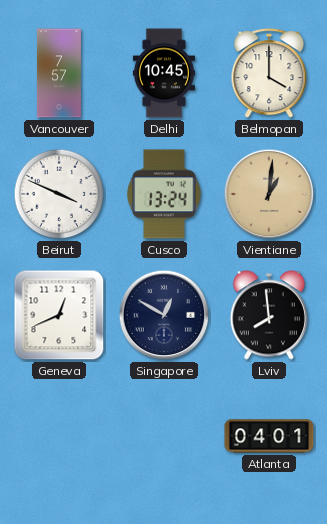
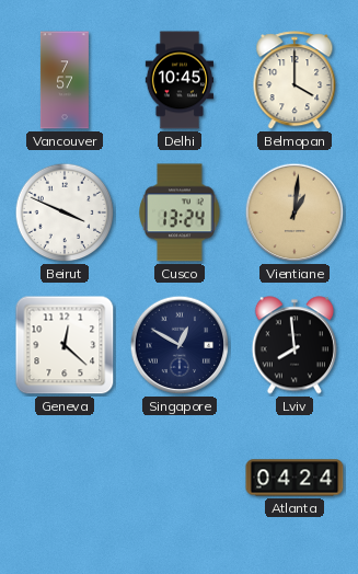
Geneva: 12:41 -> 12:22 (65, 345)
Atlanta: 04:01 -> 04:24 (295, 478)
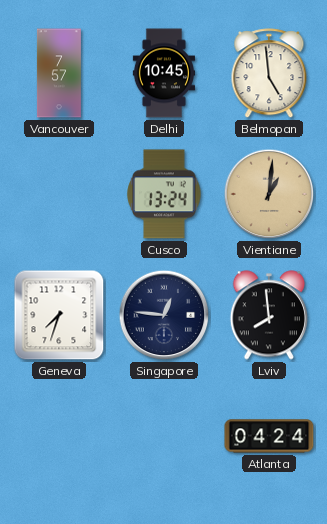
Belmopan: 4:00 -> 4:59 (269, 74)
Beirut: 3:49 -> none (65, 213)
Geneva: 12:22 -> 7:33 (59, 315)
Singapore: 12:50 -> 12:46 (164, 315)
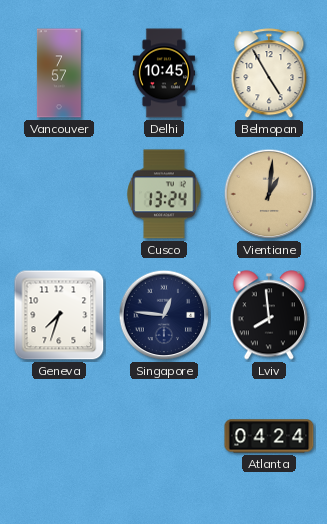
Belmopan: 4:59 -> 4:55 (269, 74)
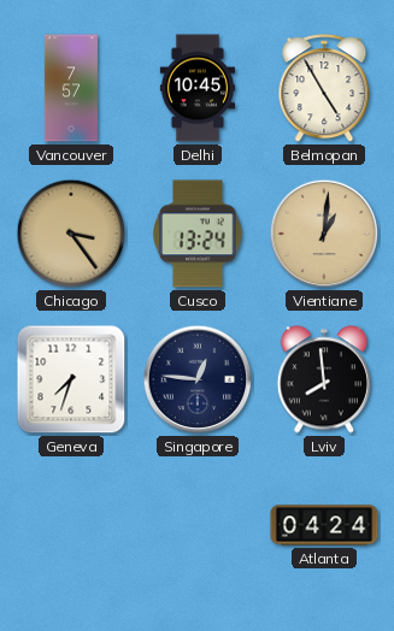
Chicago: none -> 3:24 (71, 234)
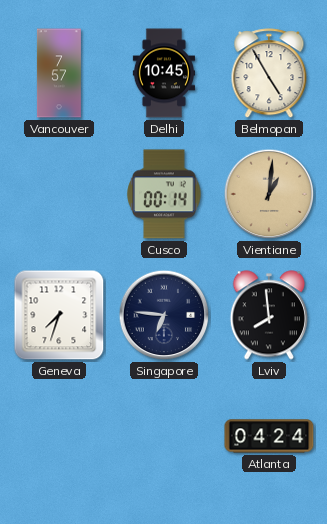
Chicago: 3:24 -> none (71, 234)
Cusco: 13:24 -> 00:14 (164, 194)
Singapore: 12:46 -> 6:46 (164, 315)
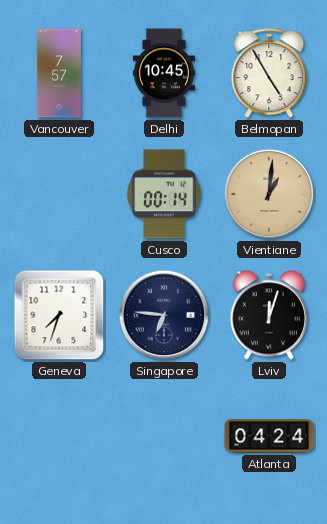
Lviv: 7:59 -> 12:03 (268, 315)
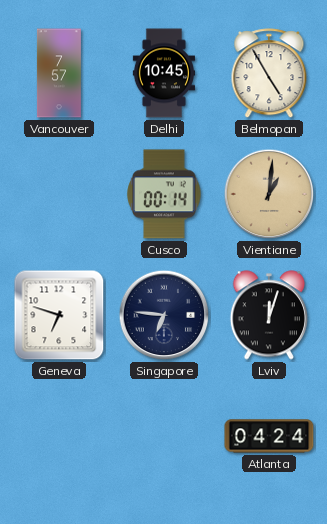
Geneva: 7:33 -> 6:48 (59, 315)
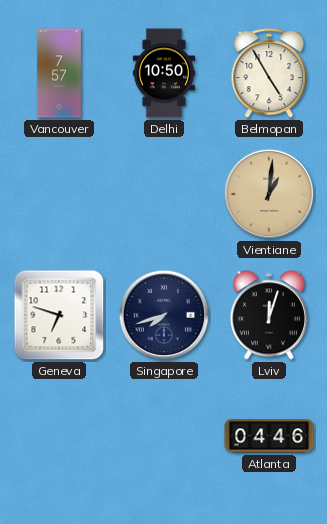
Delhi: 10:45 -> 10:50 (163, 73)
Cusco: 00:14 -> none (164, 194)
Singapore: 6:46 -> 7:42 (164, 315)
Atlanta: 04:24 -> 04:46 (269, 436)
